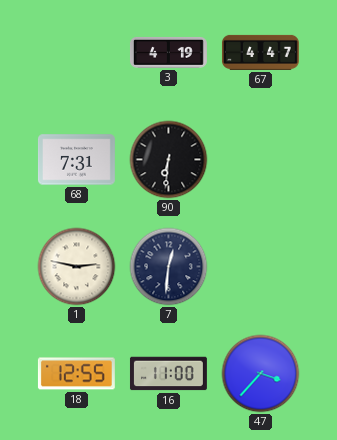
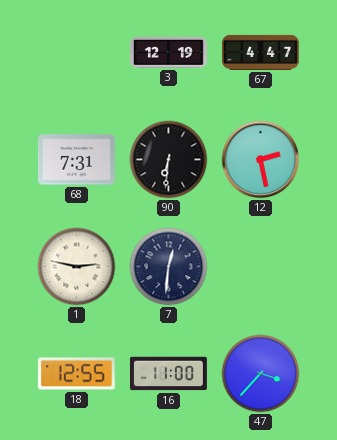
3: 4:19 -> 12:19 (168, 52)
12: none -> 2:28 (261, 160)
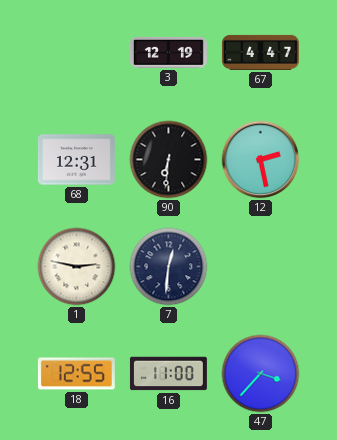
68: 7:31 -> 12:31 (76, 160)
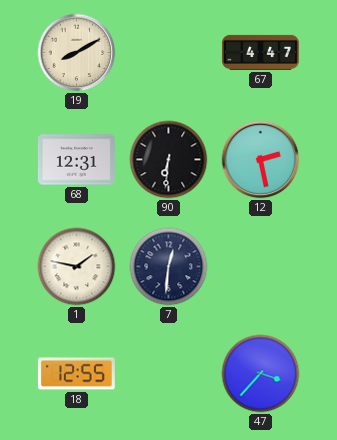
19: none -> 8:10 (77, 53)
3: 12:19 -> none (168, 52)
1: 2:47 -> 1:47 (77, 267)
16: 11:00 -> none (168, 374)
